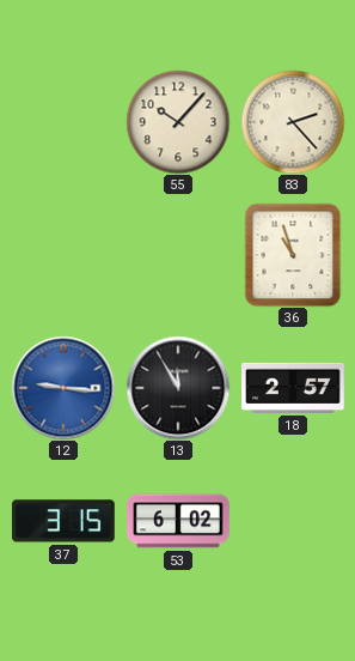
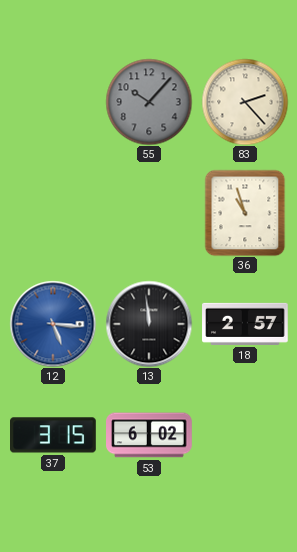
55 dial: cream -> grey (149, 102)
12: 9:16 -> 5:16 (53, 324)
13: 11:55 -> 11:59 (149, 324)
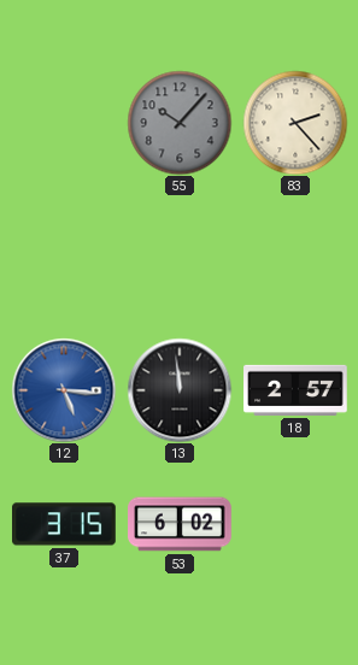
36: 10:57 -> none (245, 213)
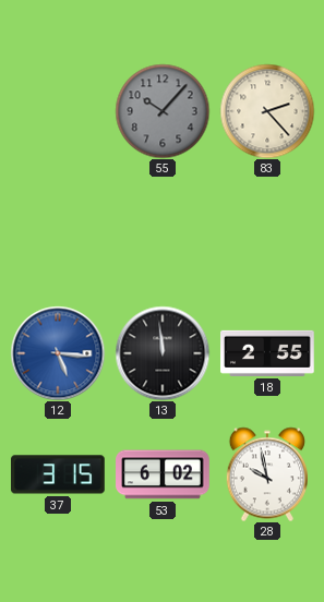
18: 2:57 -> 2:55 (267, 353)
28: none -> 9:58 (266, 474)
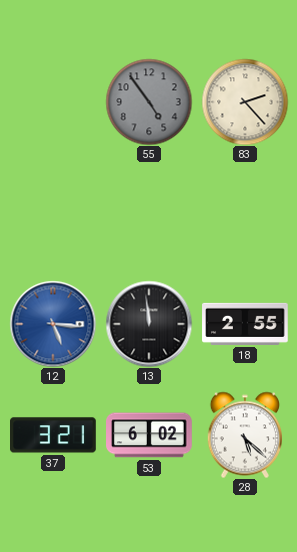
55: 10:07 -> 4:54 (149, 102)
37: 3:15 -> 3:21 (54, 435)
28: 9:58 -> 5:22 (244, 435)
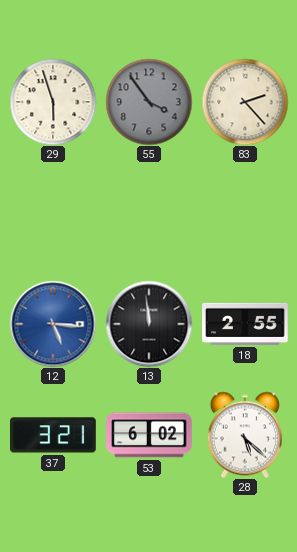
29: none -> 5:57 (53, 102)
55: 4:54 -> 3:54 (149, 102)
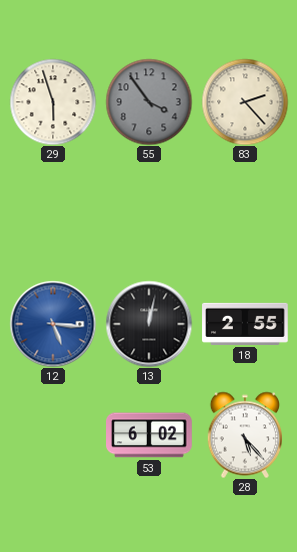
13: 11:59 -> 12:02 (149, 324)
37: 3:21 -> none (54, 435)
28: 5:22 -> 5:23 (244, 435)
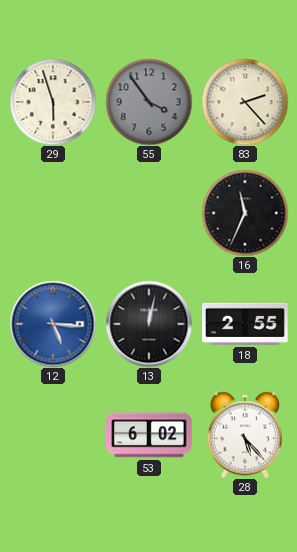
16: none -> 11:34 (245, 213)
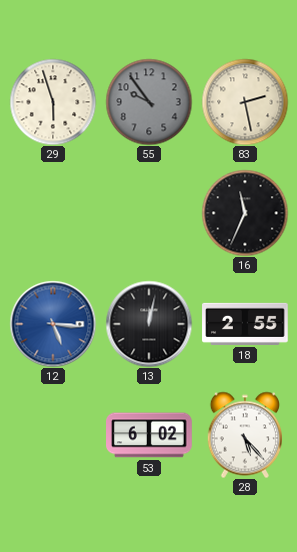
55: 3:54 -> 9:54 (149, 102)
83: 2:23 -> 2:28 (245, 102)
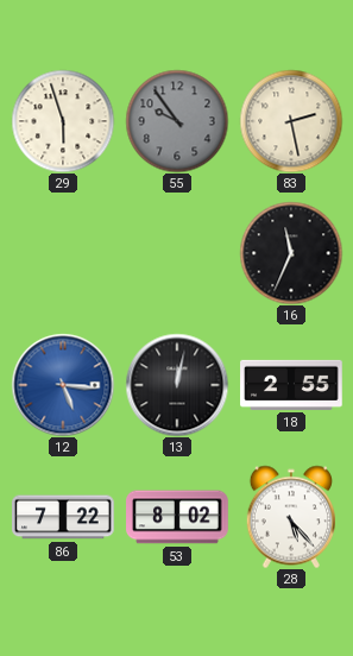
86: none -> 7:22 (64, 517)
53: 6:02 -> 8:02 (177, 517)
